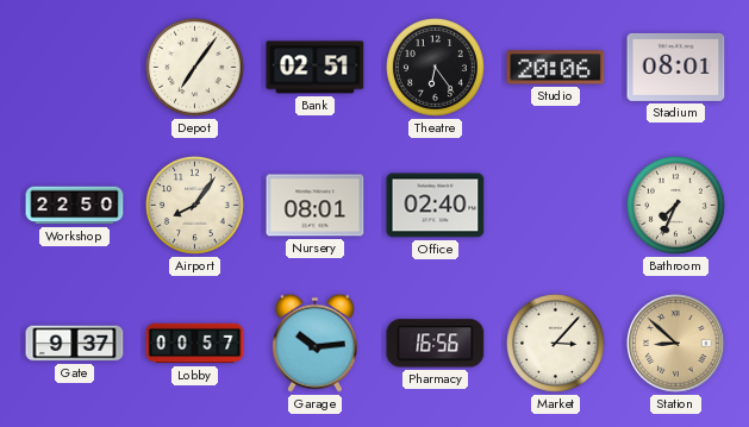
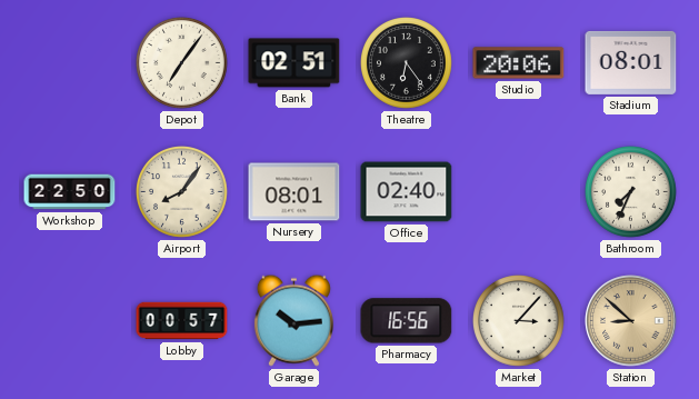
Gate: 9:37 -> none (75, 344)
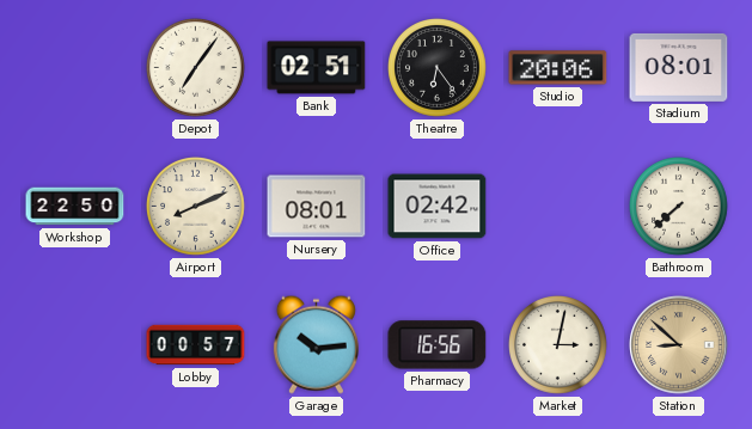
Airport: 8:06 -> 8:11 (196, 207)
Office: 02:40 -> 02:42 (438, 207)
Bathroom: 7:34 -> 7:38 (679, 207)
Market: 3:07 -> 3:02 (558, 345)
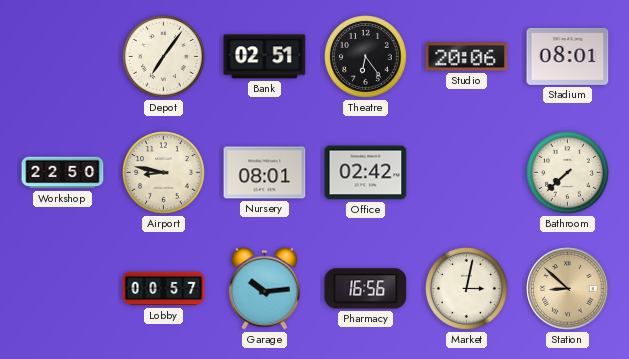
Airport: 8:11 -> 8:47 (164, 173)
